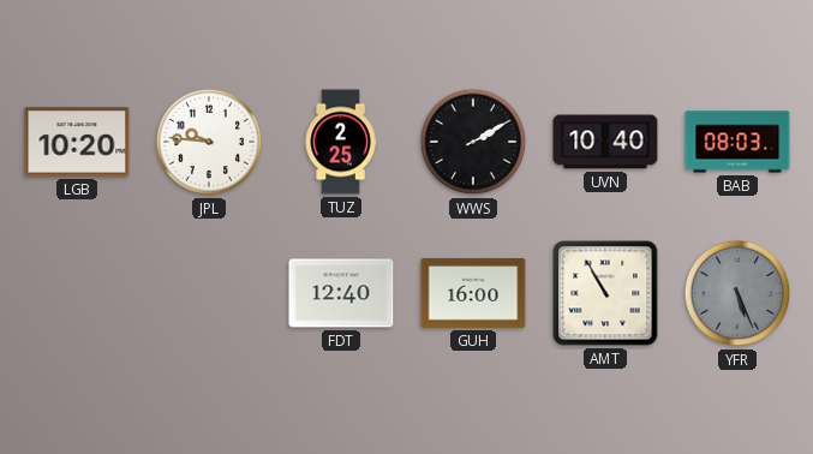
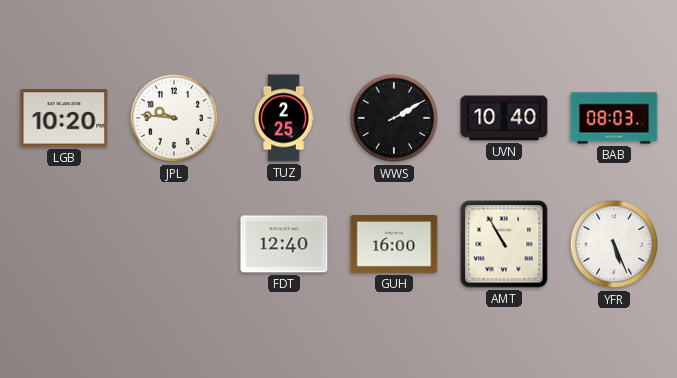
YFR dial: grey -> white (614, 244)
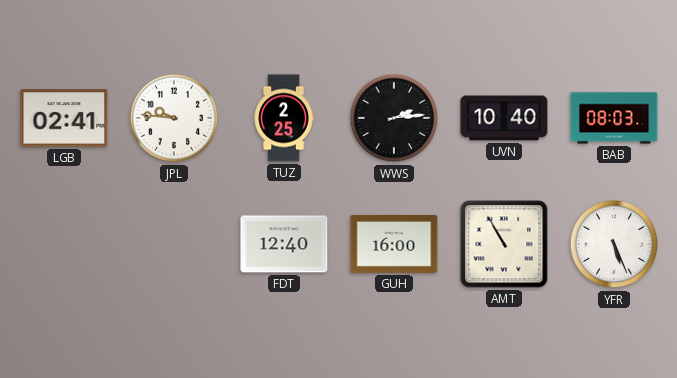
LGB: 10:20 -> 02:41 (64, 118)
WWS: 2:10 -> 2:14 (394, 118)
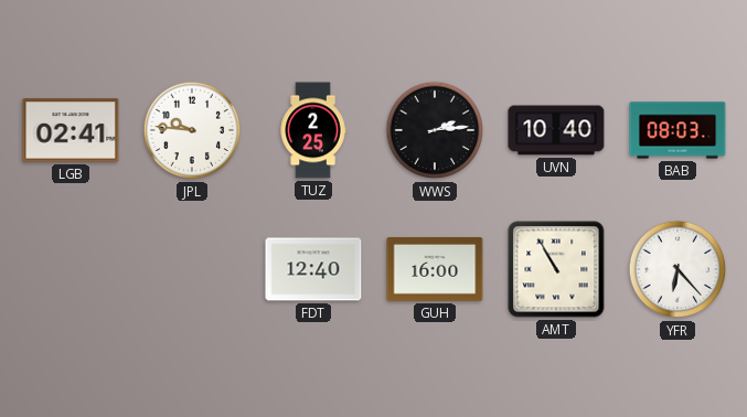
YFR: 5:26 -> 6:23 (677, 269)
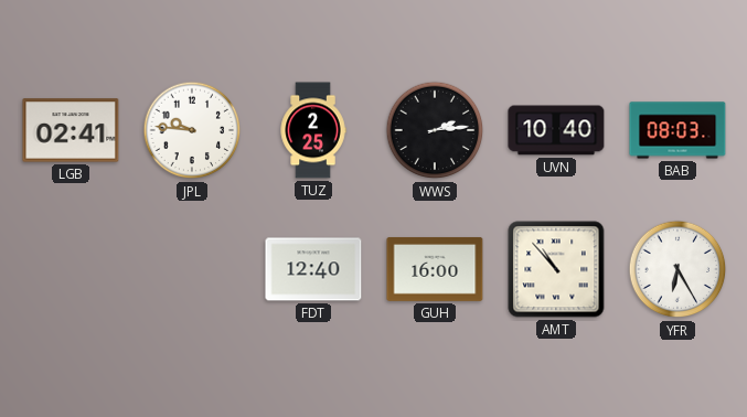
AMT: 10:55 -> 10:53 (556, 269)
YFR: 6:23 -> 6:25 (677, 269)
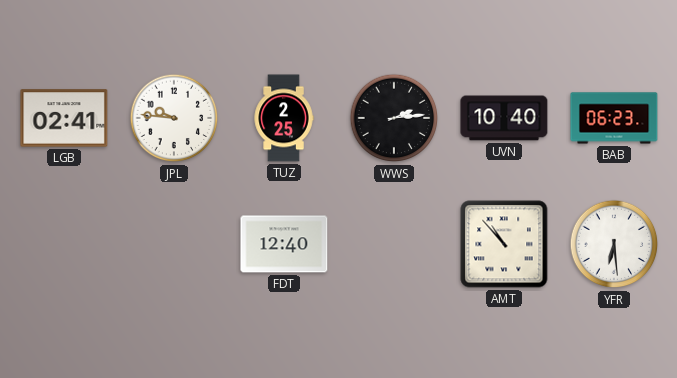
BAB: 08:03 -> 06:23 (614, 118)
GUH: 16:00 -> none (435, 269)
YFR: 6:25 -> 6:29 (614, 244)
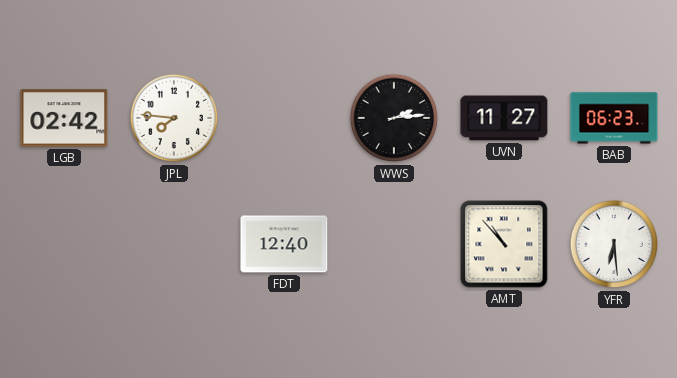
LGB: 02:41 -> 02:42 (64, 118)
JPL: 9:46 -> 7:46 (174, 118)
TUZ: 2:25 -> none (284, 118)
UVN: 10:40 -> 11:27 (504, 118)
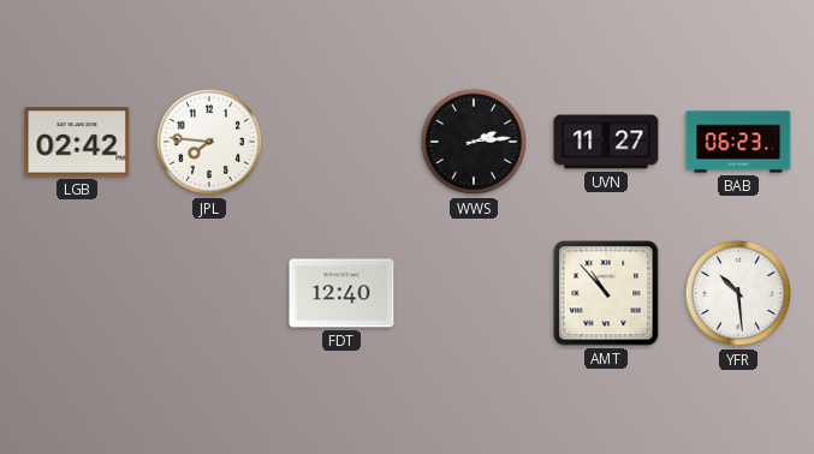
YFR: 6:29 -> 10:29 (738, 293)
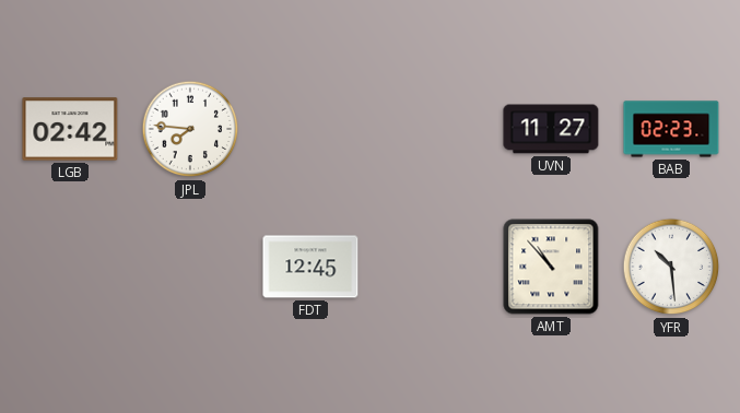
WWS: 2:14 -> none (474, 142)
BAB: 06:23 -> 02:23 (671, 129)
FDT: 12:40 -> 12:45 (310, 267)
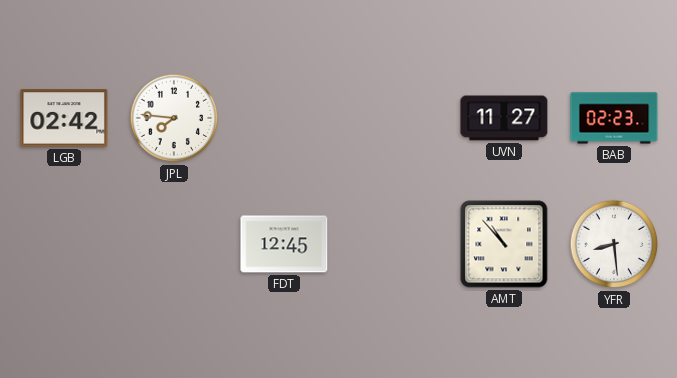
YFR: 10:29 -> 8:29 (614, 244)
